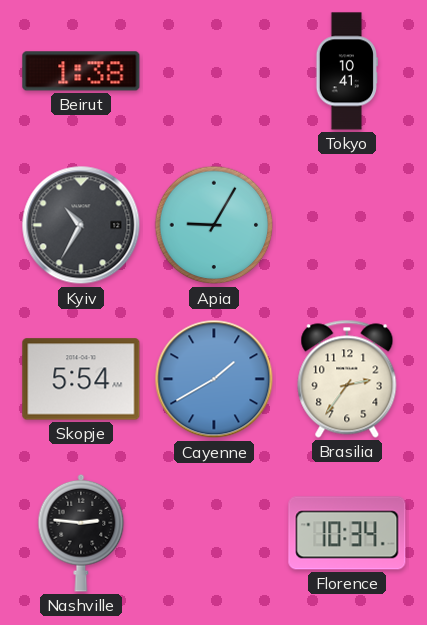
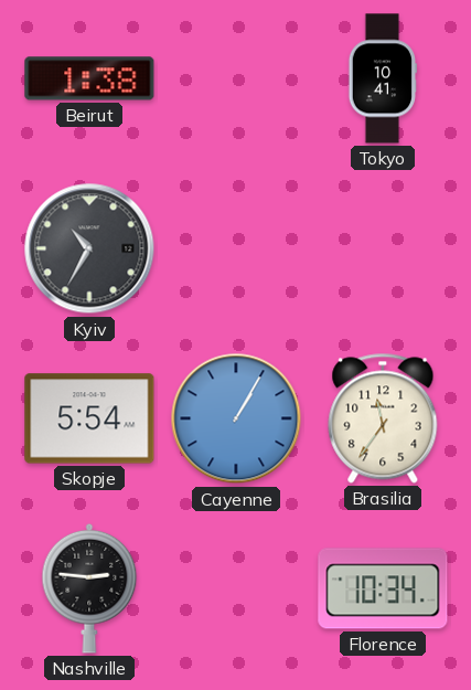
Apia: 9:05 -> none (214, 225)
Cayenne: 1:40 -> 1:05 (236, 418)
Brasilia: 2:36 -> 11:36 (383, 418)
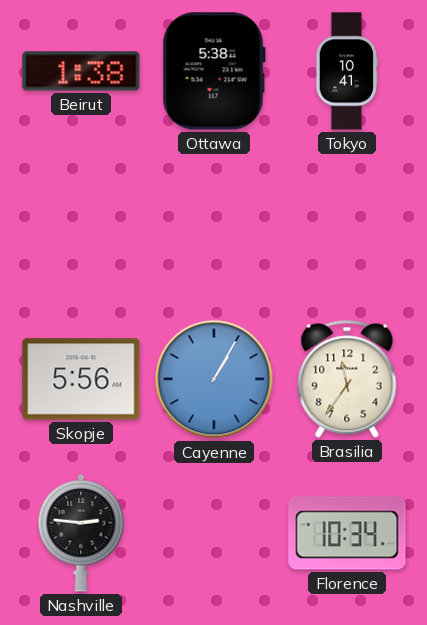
Ottawa: none -> 5:38 (214, 71)
Kyiv: 10:35 -> none (89, 248)
Skopje: 5:54 -> 5:56 (81, 379)
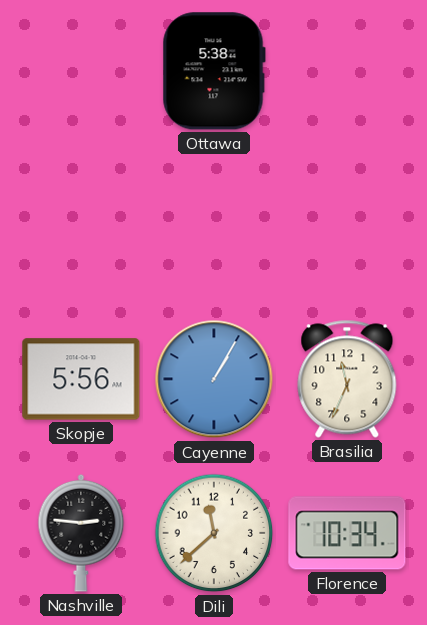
Beirut: 1:38 -> none (81, 71)
Tokyo: 10:41 -> none (346, 71)
Brasilia: 11:36 -> 11:34 (347, 379)
Dili: none -> 11:38 (214, 533)
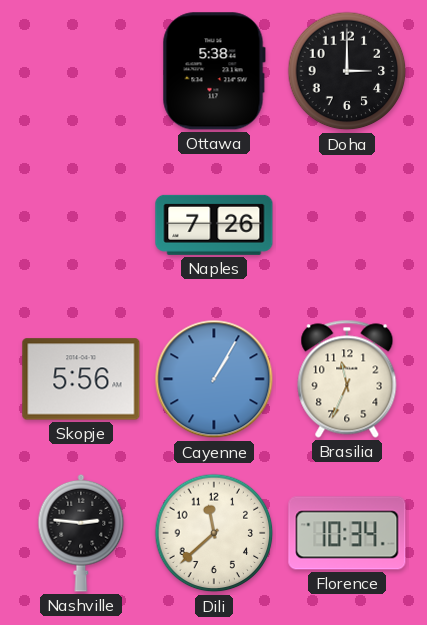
Doha: none -> 3:00 (347, 71)
Naples: none -> 7:26 (214, 225)
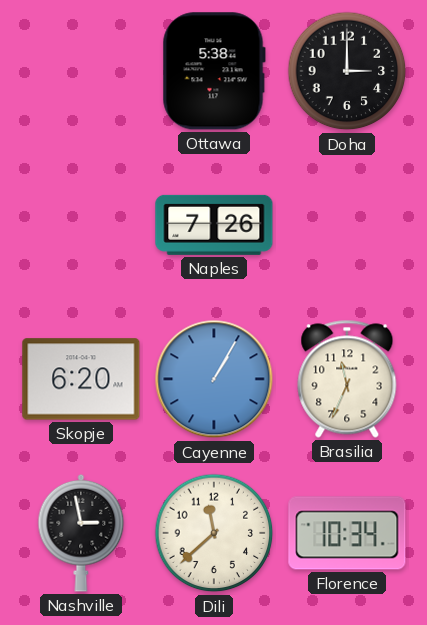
Skopje: 5:56 -> 6:20 (81, 379)
Nashville: 2:46 -> 2:58 (81, 533)
